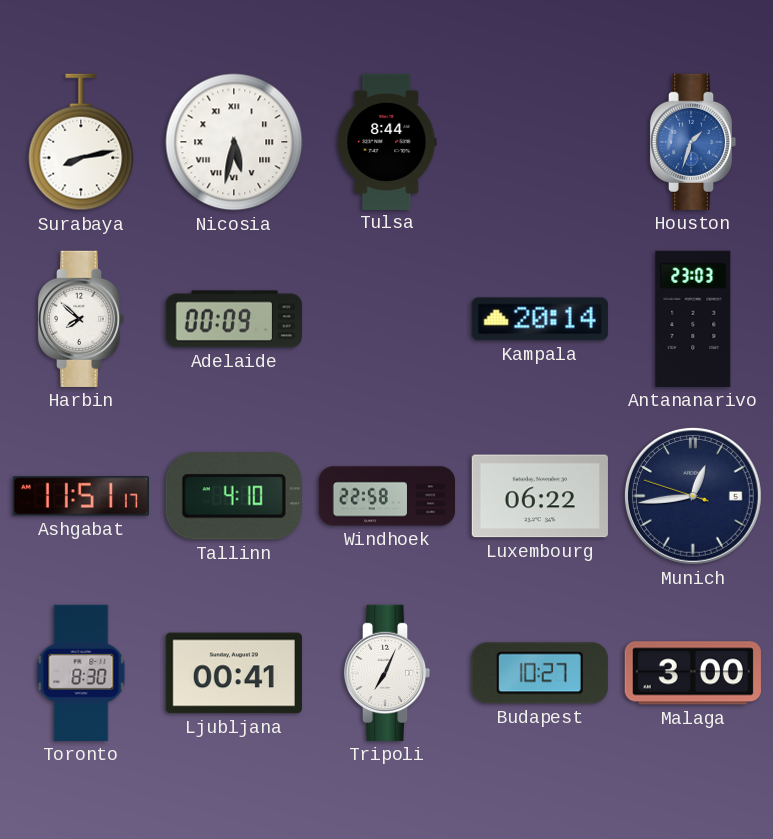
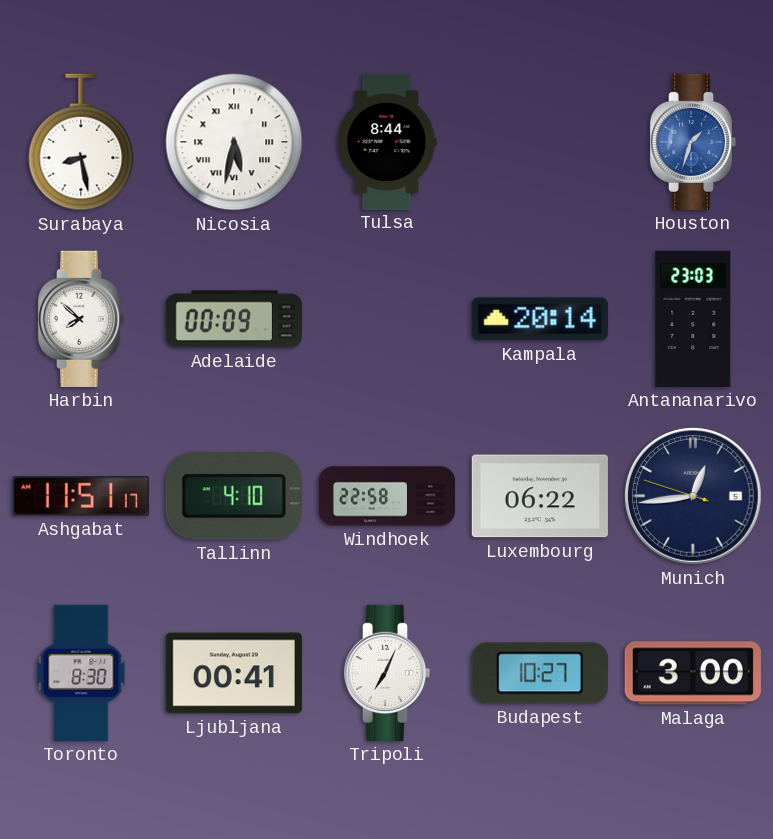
Surabaya: 8:13 -> 8:28 (81, 142)
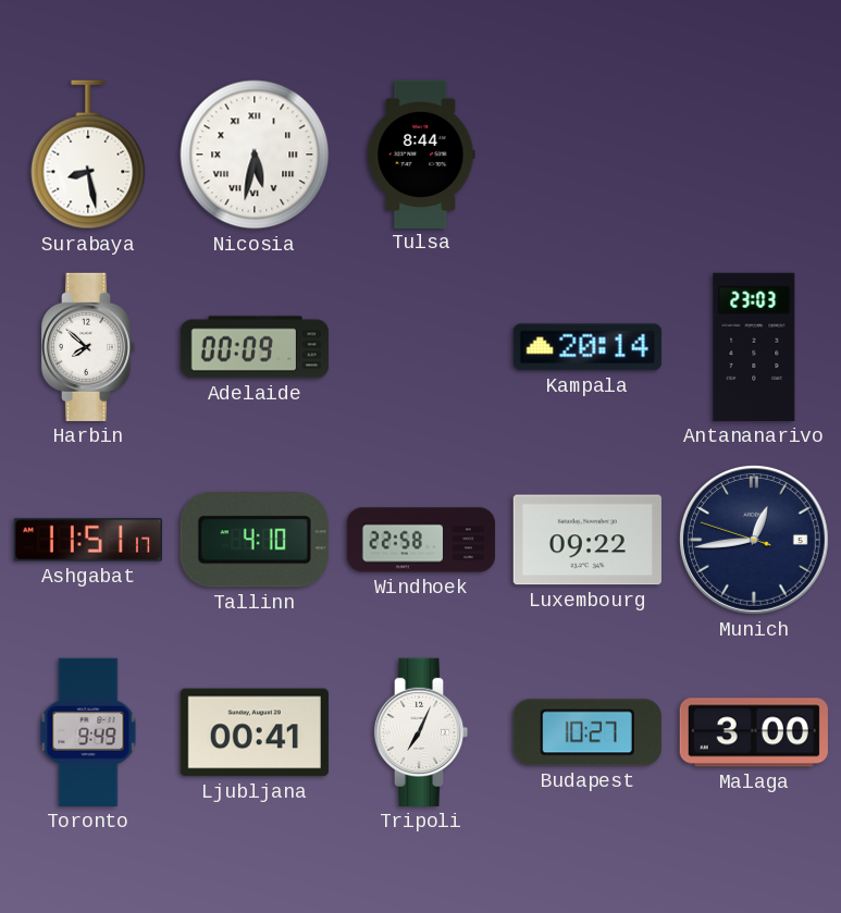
Houston: 1:33 -> none (693, 142)
Luxembourg: 06:22 -> 09:22 (588, 540)
Toronto: 8:30 -> 9:49 (88, 732)
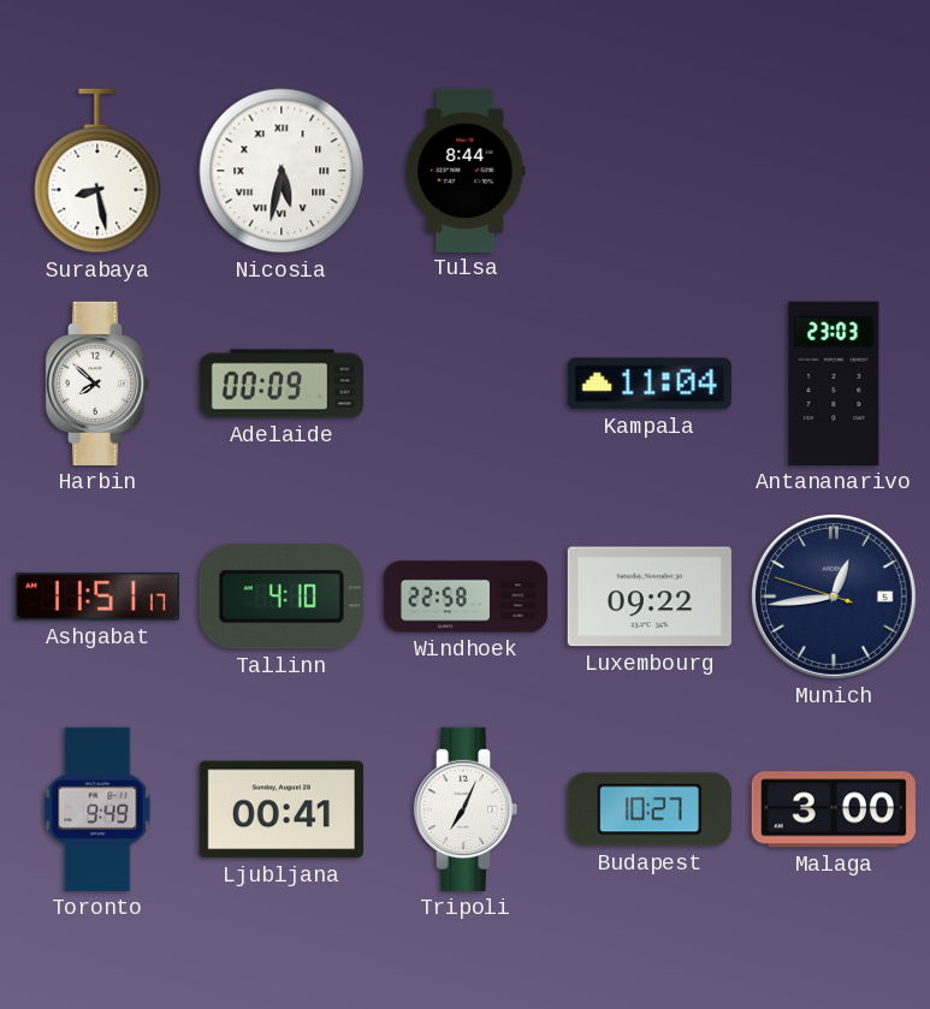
Kampala: 20:14 -> 11:04 (650, 384)
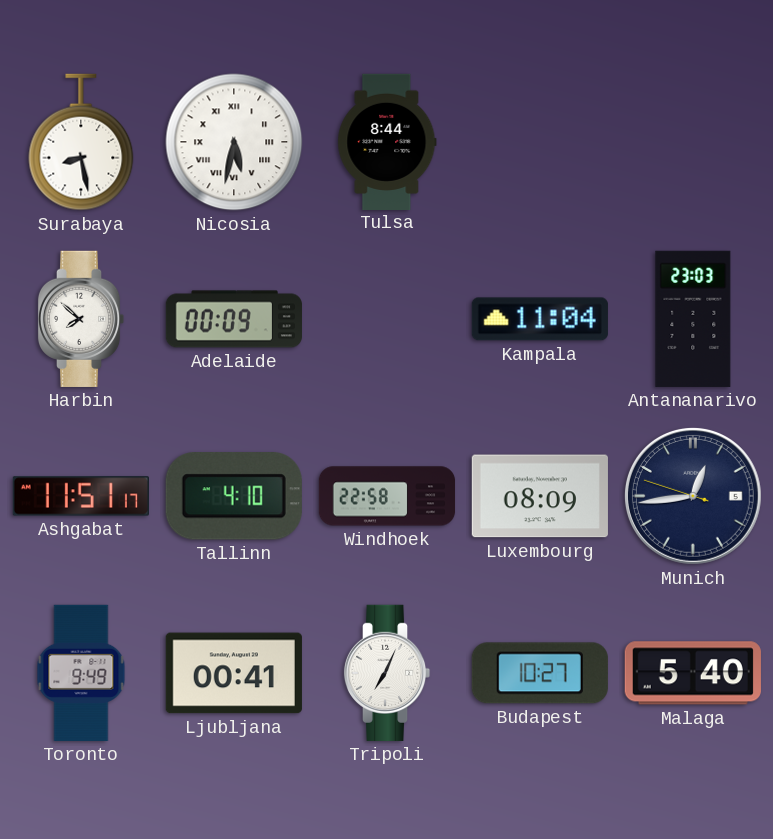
Luxembourg: 09:22 -> 08:09 (540, 496)
Malaga: 3:00 -> 5:40 (693, 673)
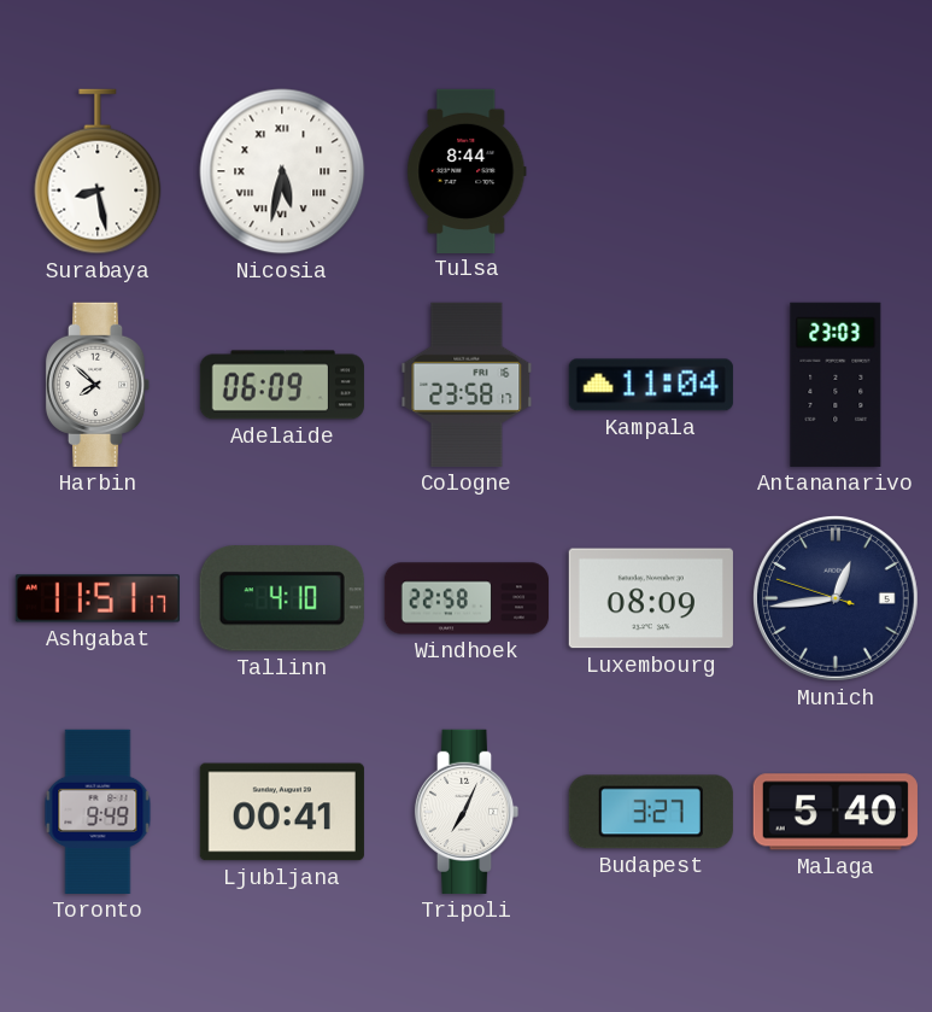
Adelaide: 00:09 -> 06:09 (282, 385)
Cologne: none -> 23:58 (467, 385)
Budapest: 10:27 -> 3:27 (651, 812)
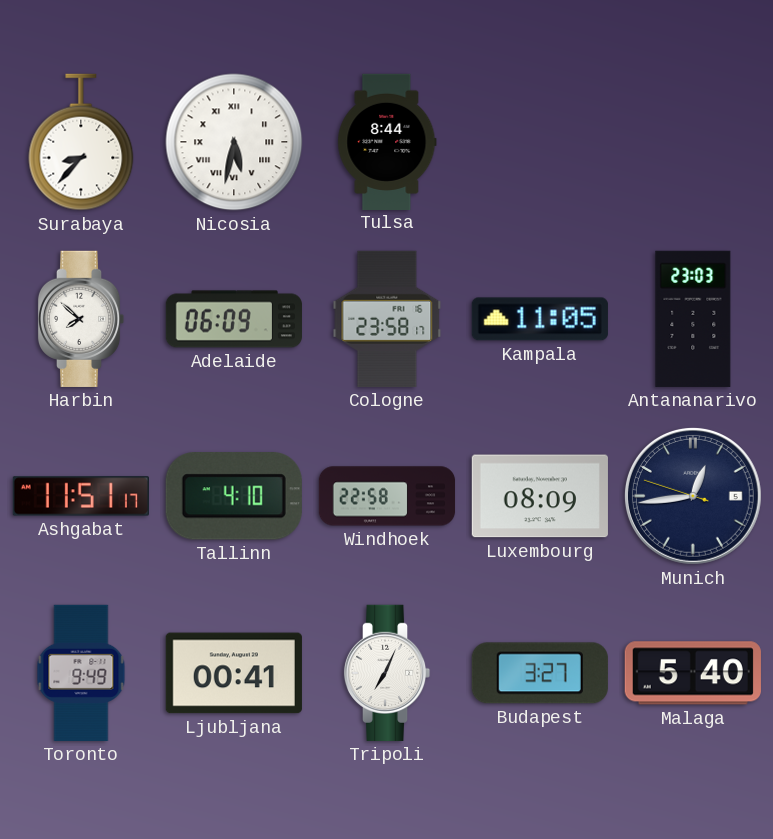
Surabaya: 8:28 -> 8:37 (81, 142)
Kampala: 11:04 -> 11:05 (540, 319)
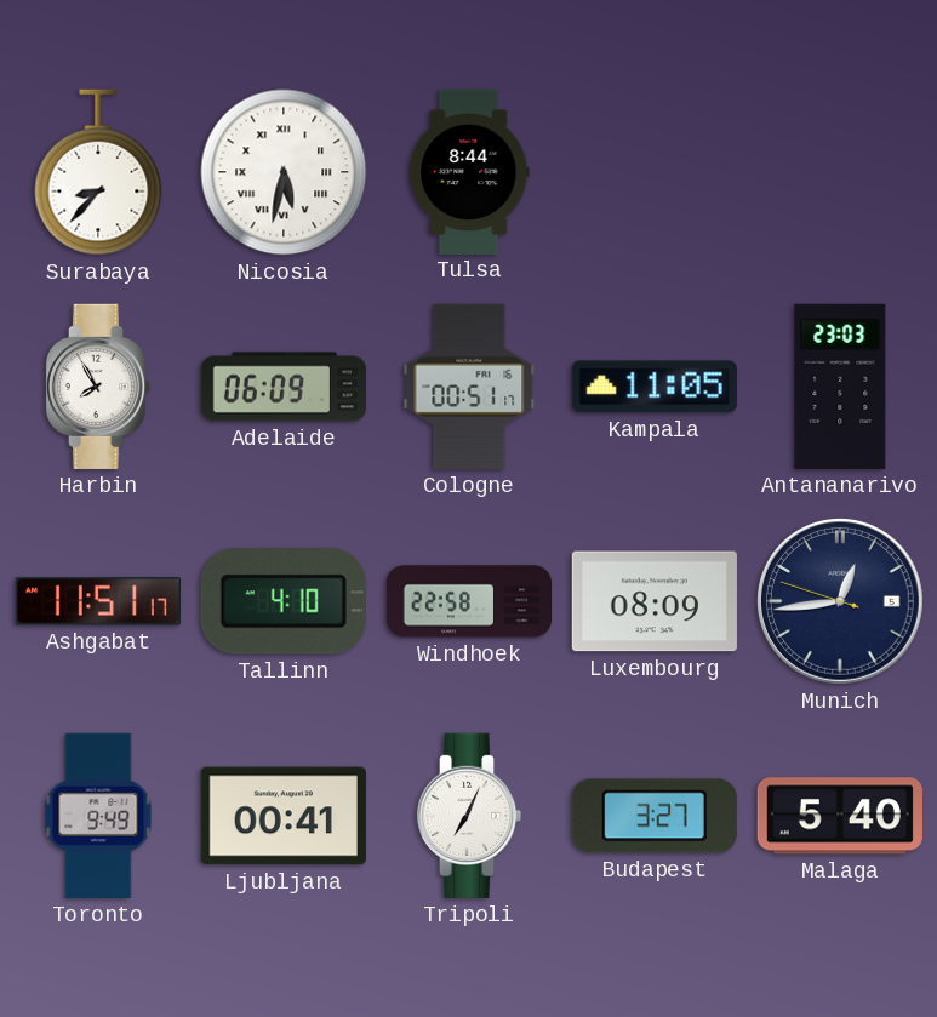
Harbin: 7:52 -> 7:55 (98, 387)
Cologne: 23:58 -> 00:51 (469, 387)
